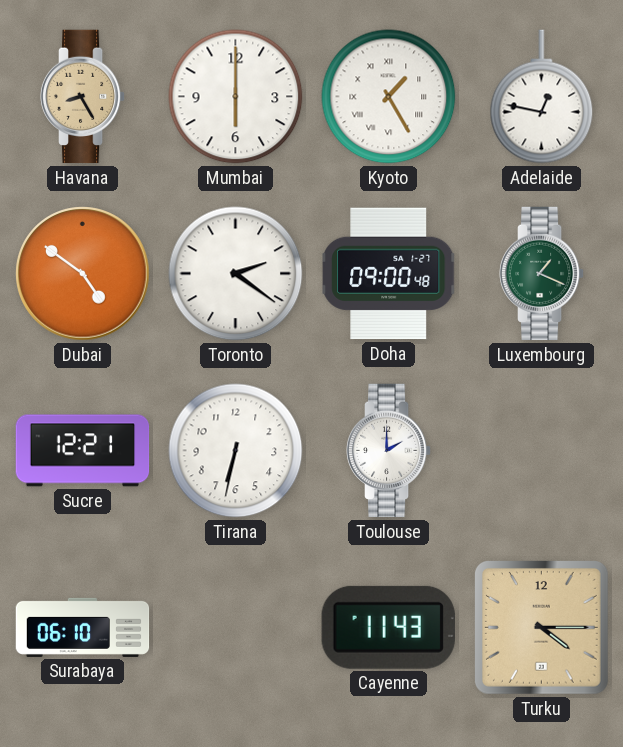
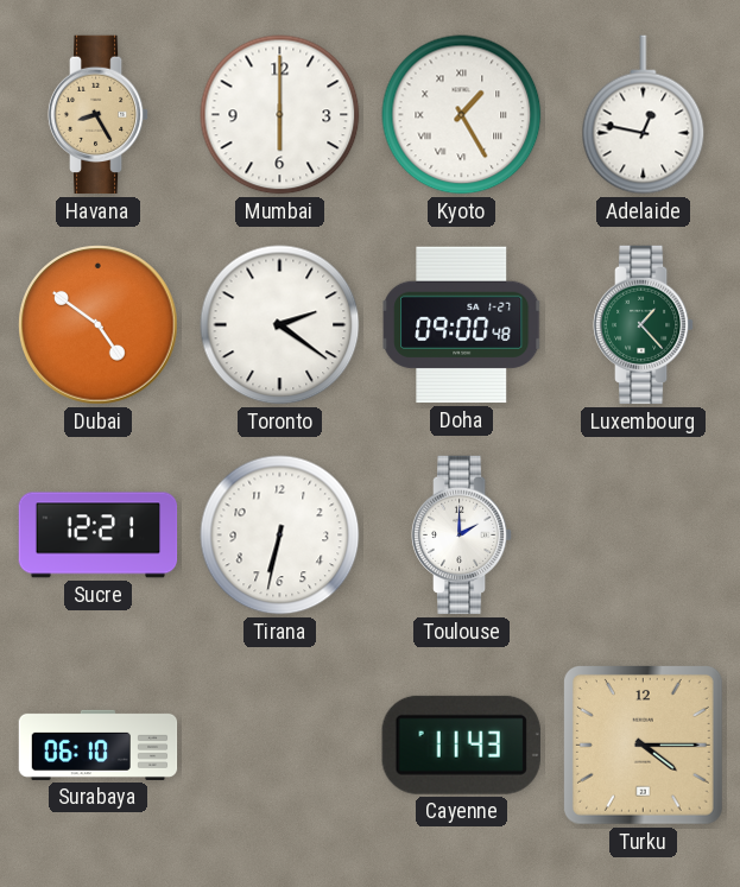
Luxembourg: 1:19 -> 1:23 (644, 325)
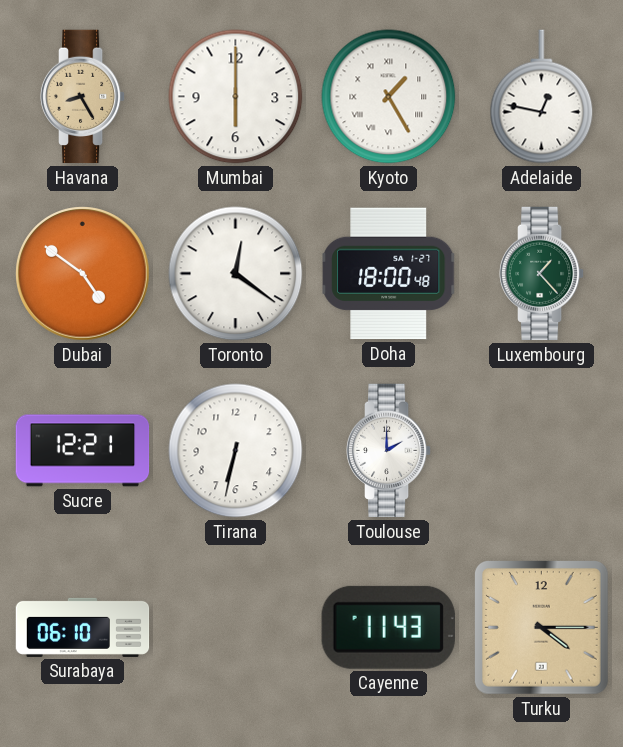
Toronto: 2:21 -> 12:21 (236, 274)
Doha: 09:00 -> 18:00 (389, 274)
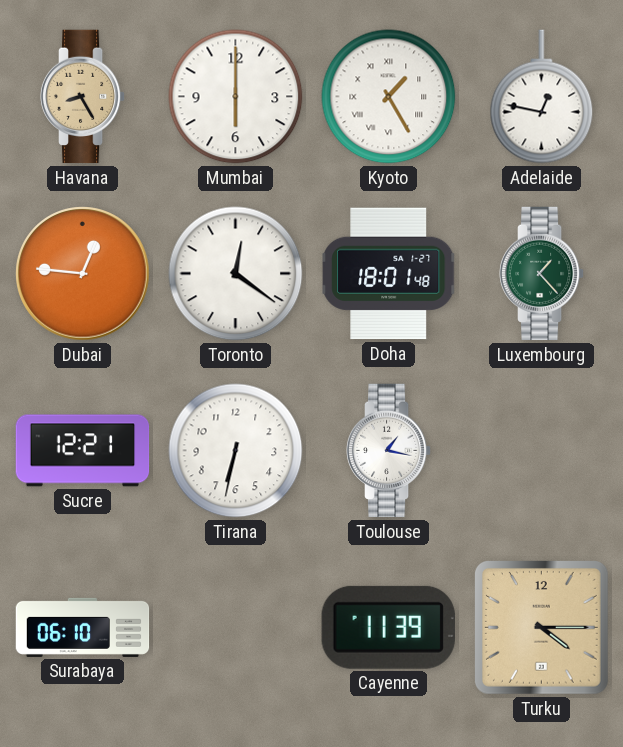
Dubai: 4:51 -> 12:46 (83, 274)
Doha: 18:00 -> 18:01 (389, 274)
Toulouse: 2:00 -> 1:17 (389, 451)
Cayenne: 11:43 -> 11:39 (388, 627)
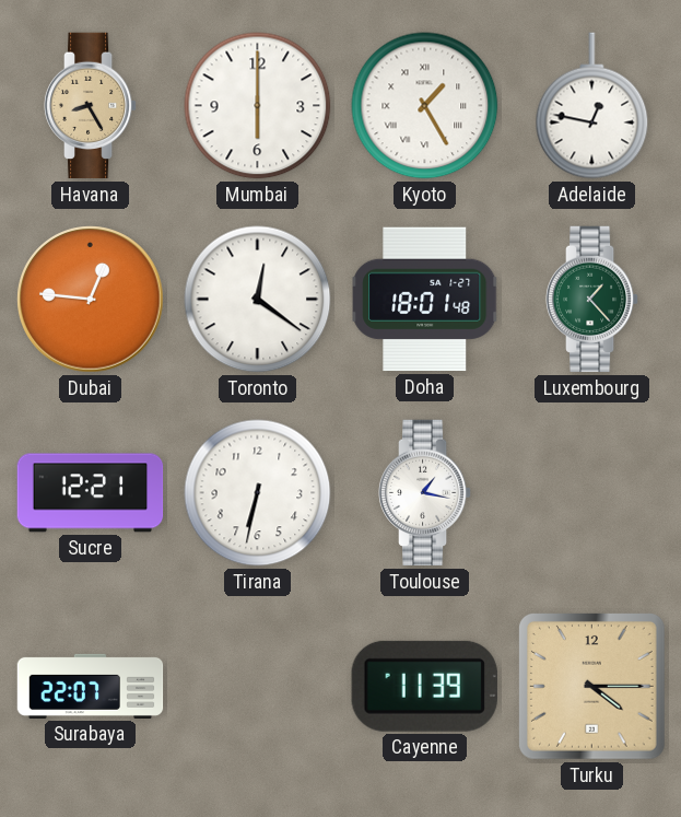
Surabaya: 06:10 -> 22:07 (91, 686)
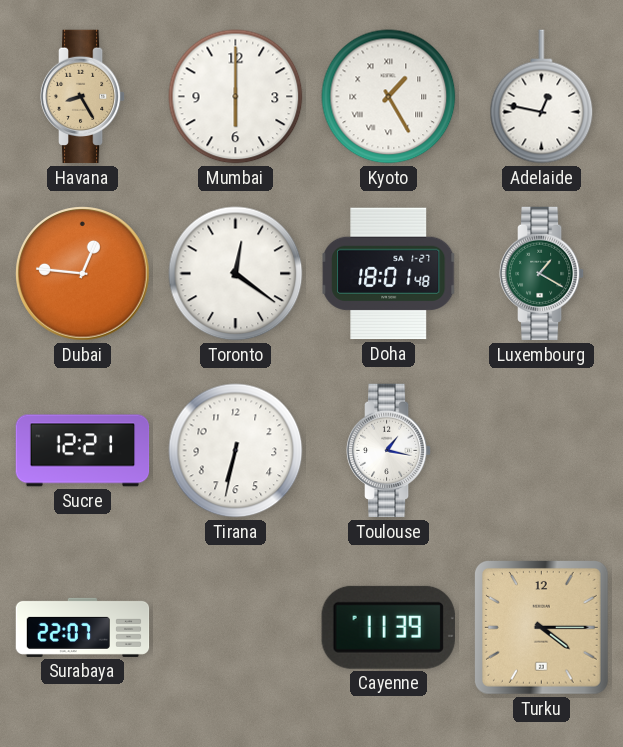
Luxembourg: 1:23 -> 1:20 (542, 274)
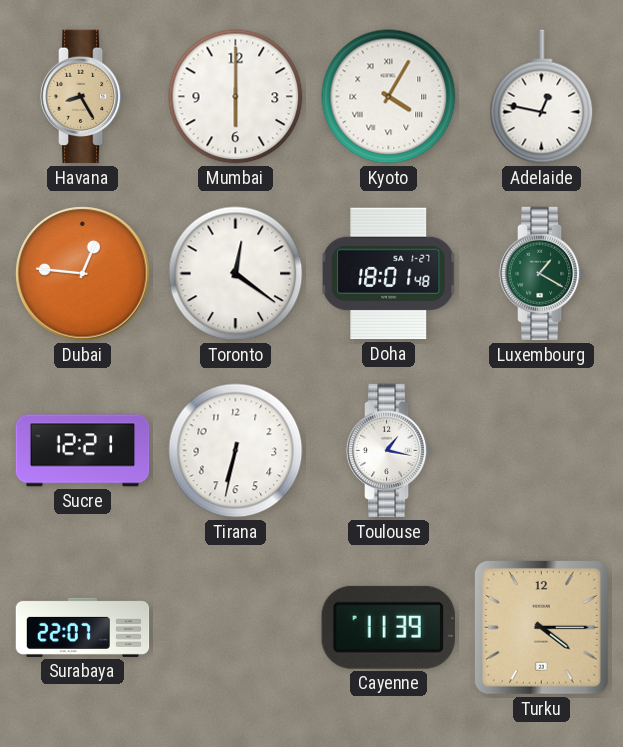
Kyoto: 1:25 -> 4:05 (389, 97)
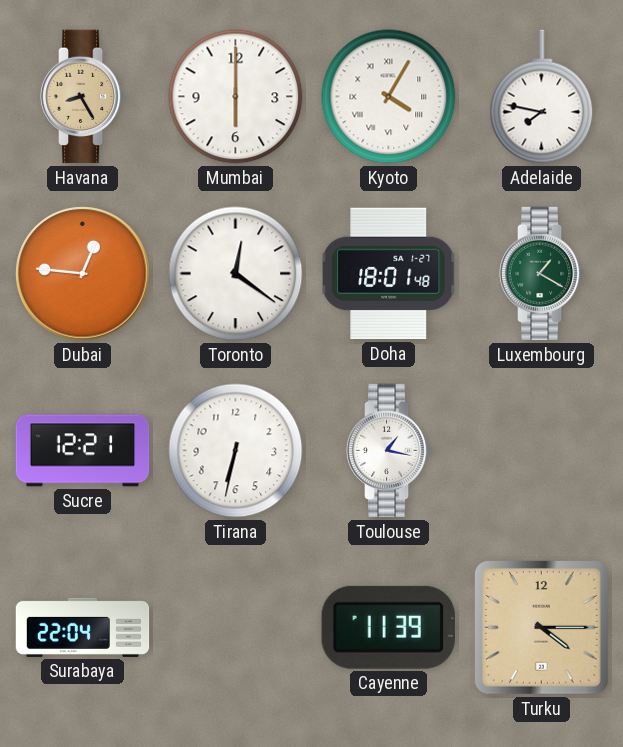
Adelaide: 12:47 -> 7:47 (542, 97)
Surabaya: 22:07 -> 22:04 (83, 627)
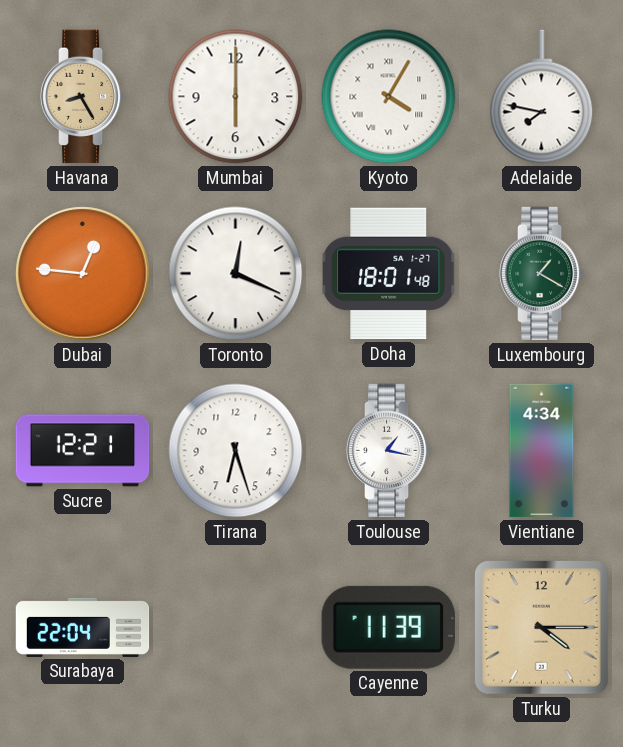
Toronto: 12:21 -> 12:19 (236, 274)
Tirana: 6:32 -> 6:27 (236, 451)
Vientiane: none -> 4:34 (542, 451)
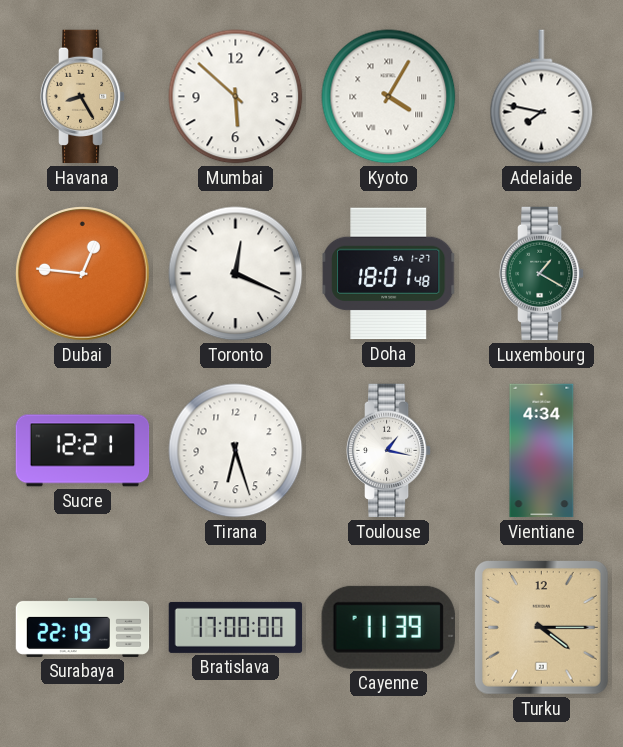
Mumbai: 6:00 -> 5:52 (236, 97)
Surabaya: 22:04 -> 22:19 (83, 627)
Bratislava: none -> 17:00 (236, 627)
